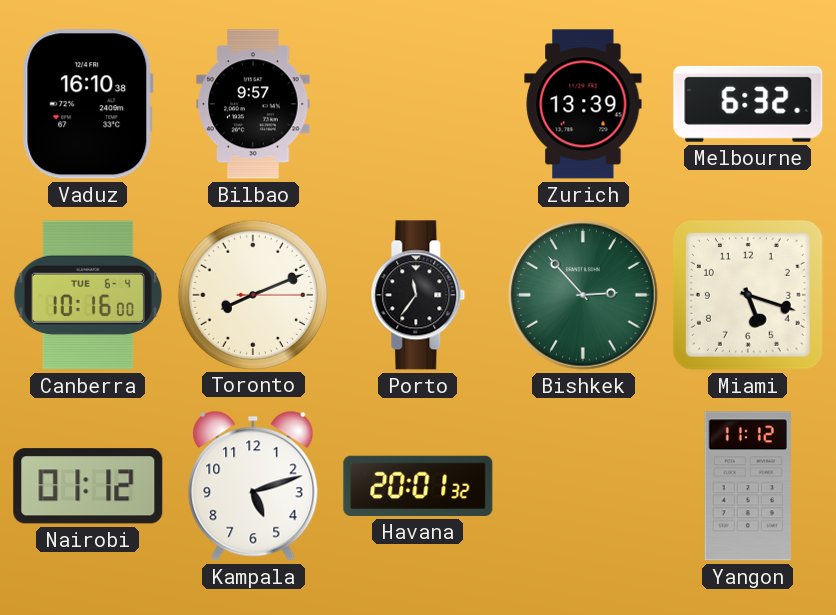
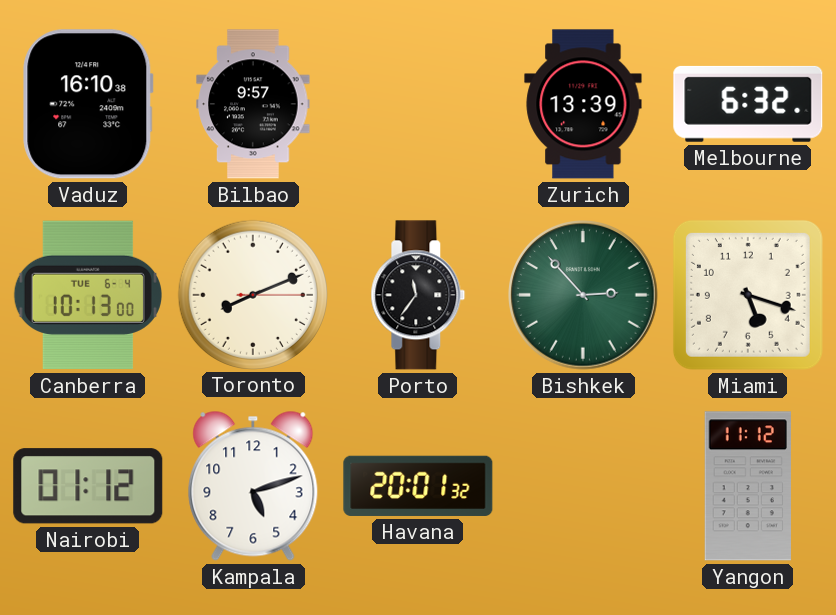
Canberra: 10:16 -> 10:13 (88, 295)
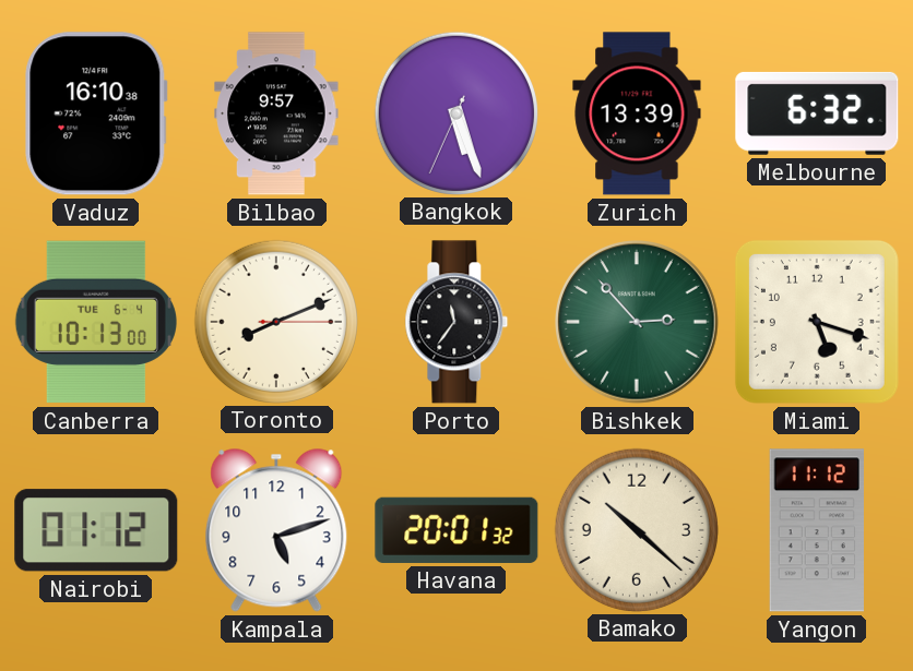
Bangkok: none -> 5:26 (455, 112)
Bamako: none -> 10:22 (636, 529)
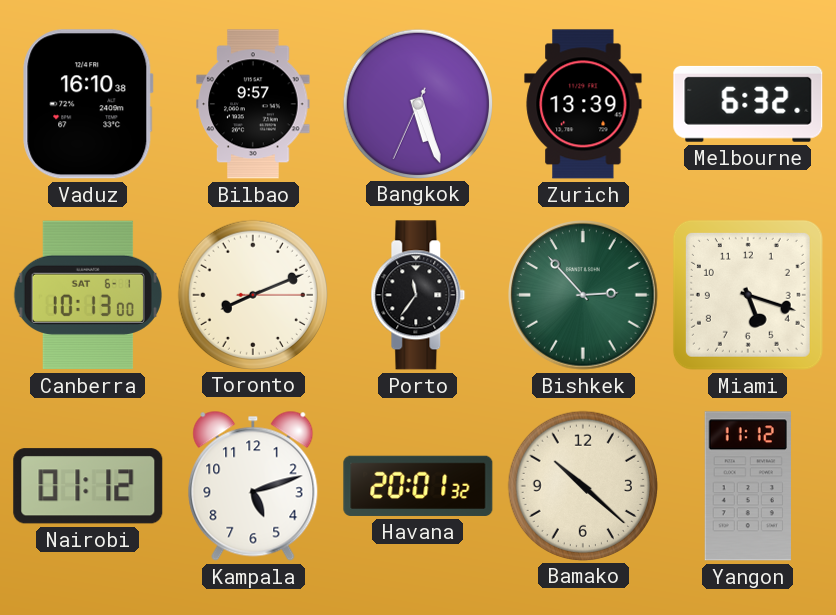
Canberra date: TUE 6-4 -> SAT 6-1 (88, 295)
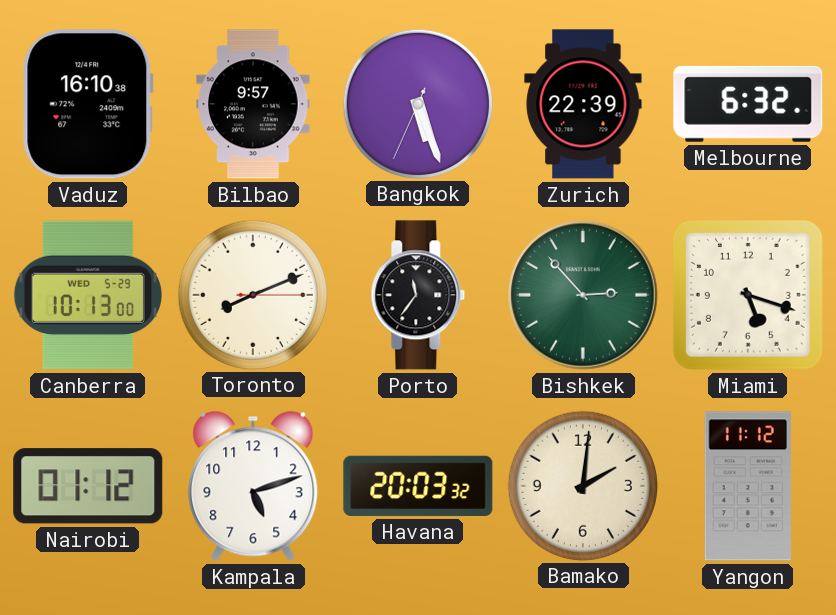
Zurich: 13:39 -> 22:39 (583, 104)
Canberra date: SAT 6-1 -> WED 5-29 (88, 295)
Havana: 20:01 -> 20:03 (418, 486)
Bamako: 10:22 -> 2:01 (582, 485)
